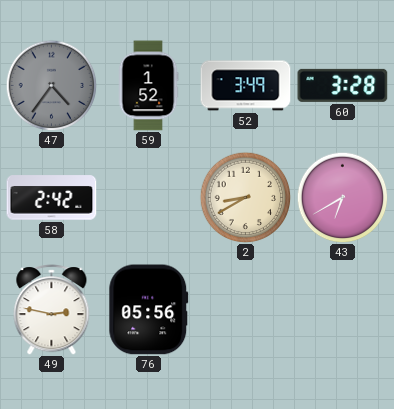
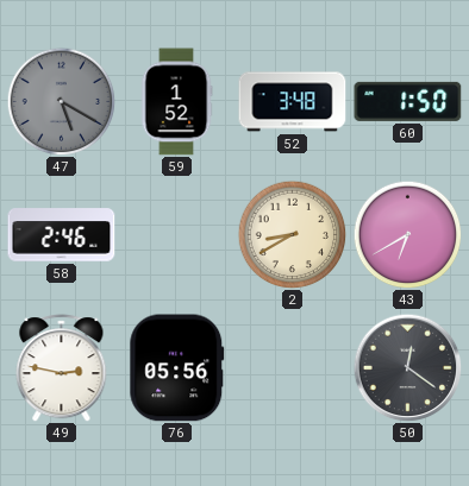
47: 4:36 -> 5:20 (61, 101)
52: 3:49 -> 3:48 (293, 102)
60: 3:28 -> 1:50 (408, 101)
58: 2:42 -> 2:46 (62, 235)
50: none -> 12:21 (407, 367)
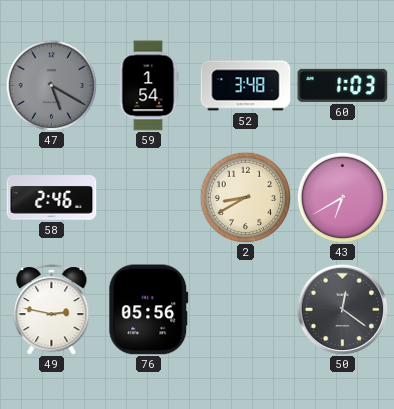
59: 1:52 -> 1:54 (148, 86)
60: 1:50 -> 1:03 (343, 85)
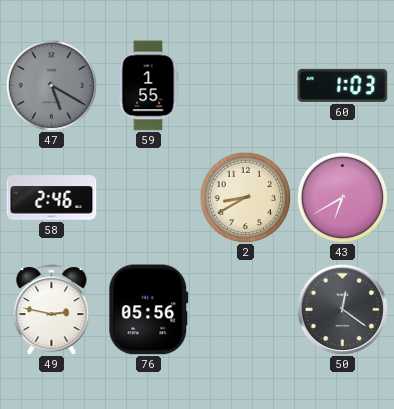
59: 1:54 -> 1:55 (148, 86)
52: 3:48 -> none (246, 86)
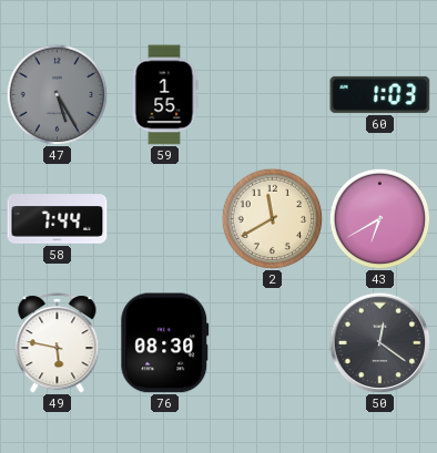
47: 5:20 -> 5:25 (57, 94)
58: 2:46 -> 7:44 (58, 219)
2: 8:40 -> 11:40 (272, 218)
49: 2:47 -> 5:47 (58, 343)
76: 05:56 -> 08:30 (165, 343)
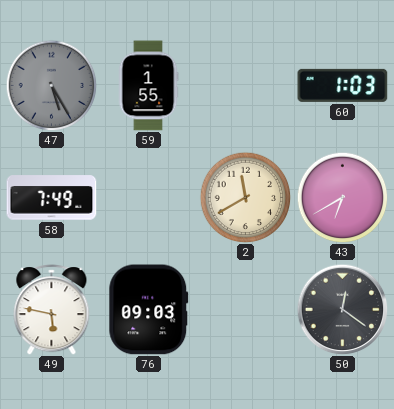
58: 7:44 -> 7:49 (52, 198)
76: 08:30 -> 09:03 (149, 310)
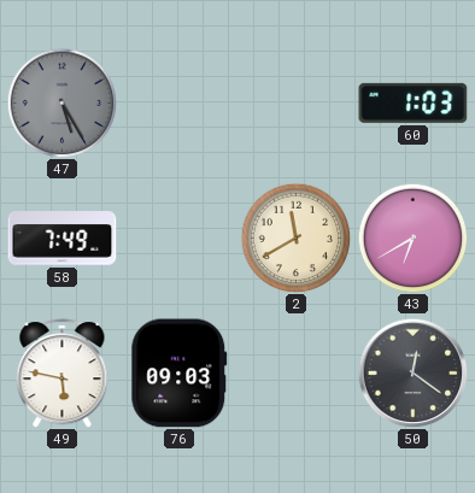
59: 1:55 -> none (148, 86)
